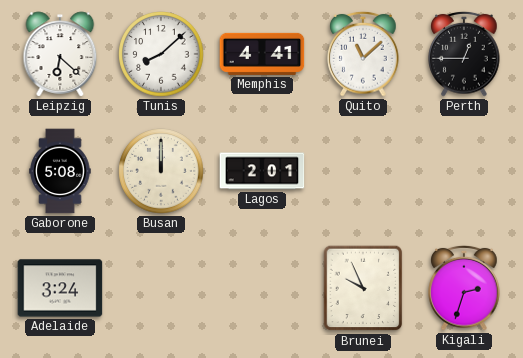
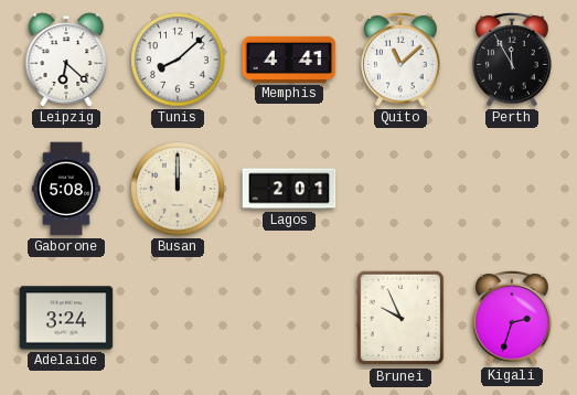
Perth: 12:45 -> 11:55 (512, 60)
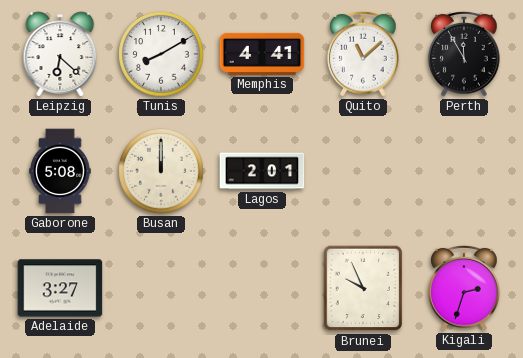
Tunis: 8:08 -> 8:10 (161, 54)
Adelaide: 3:24 -> 3:27 (60, 288)
